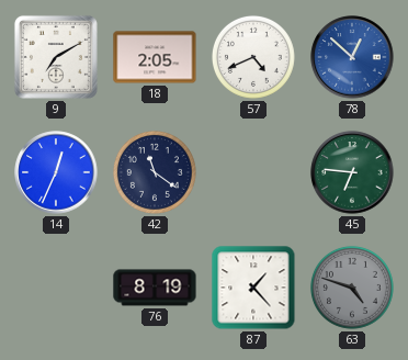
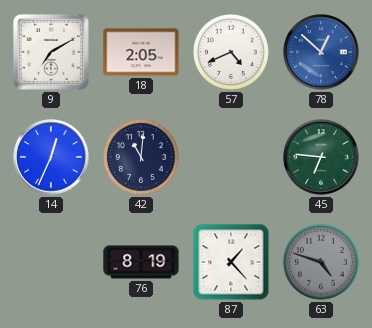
42: 11:21 -> 11:01 (141, 157)
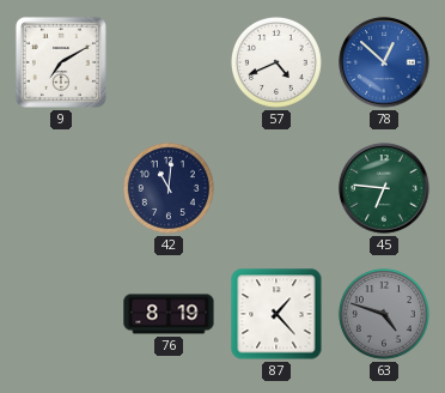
18: 2:05 -> none (141, 52)
14: 12:34 -> none (51, 157)
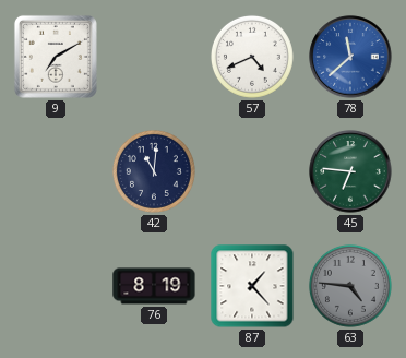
78: 12:52 -> 11:38 (350, 57)
63: 4:48 -> 4:46 (350, 286)
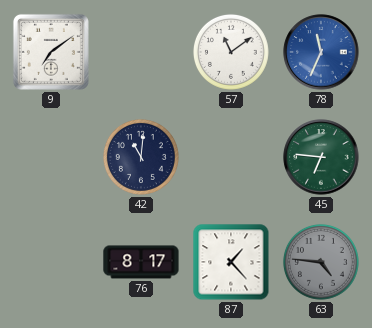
9: 7:10 -> 7:09 (51, 52)
57: 4:41 -> 11:09 (231, 52)
78: 11:38 -> 11:34 (321, 52)
76: 8:19 -> 8:17 (141, 262)
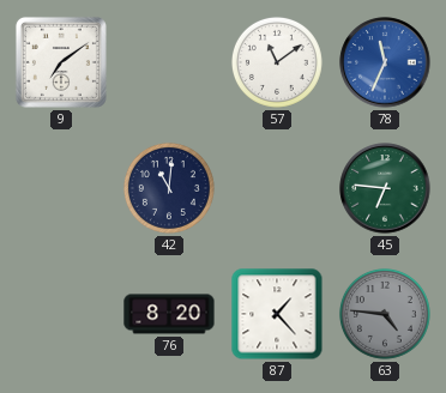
76: 8:17 -> 8:20 (169, 314)
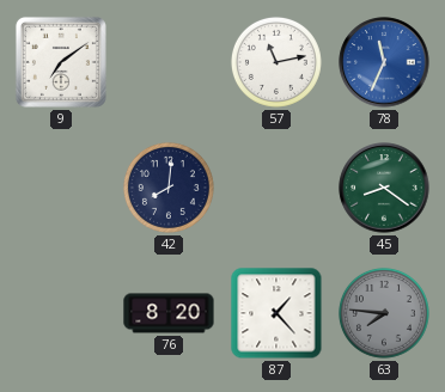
57: 11:09 -> 11:13 (276, 62)
42: 11:01 -> 8:01 (169, 188)
45: 6:46 -> 8:21 (384, 188)
63: 4:46 -> 7:46 (384, 313)
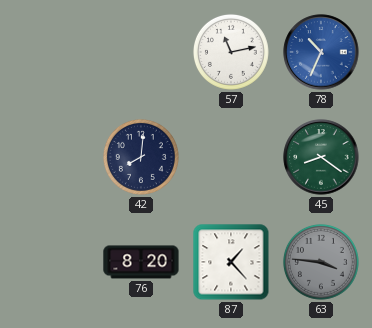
9: 7:09 -> none (61, 62)
78: 11:34 -> 10:34 (321, 52)
63: 7:46 -> 3:46 (321, 262)
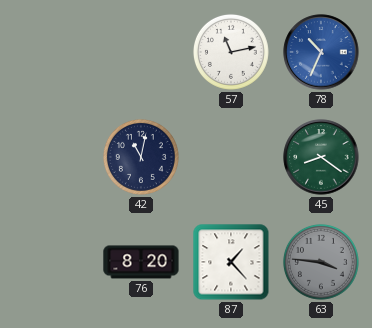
42: 8:01 -> 11:02 (141, 157)
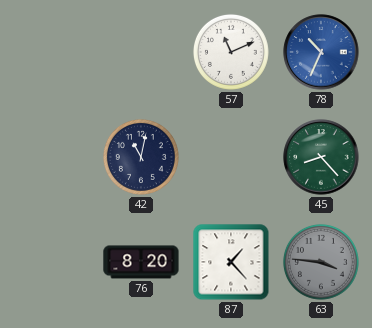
57: 11:13 -> 11:11 (231, 52)
45: 8:21 -> 8:23 (321, 157)
